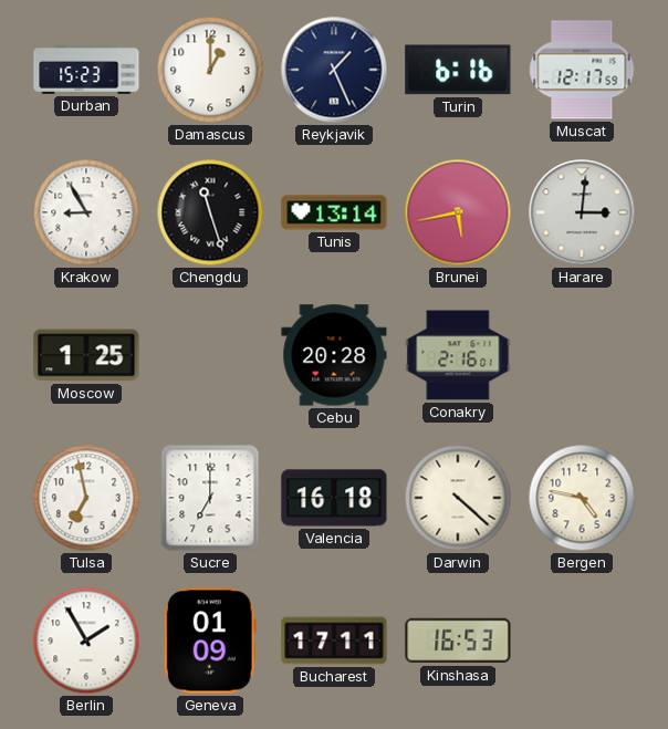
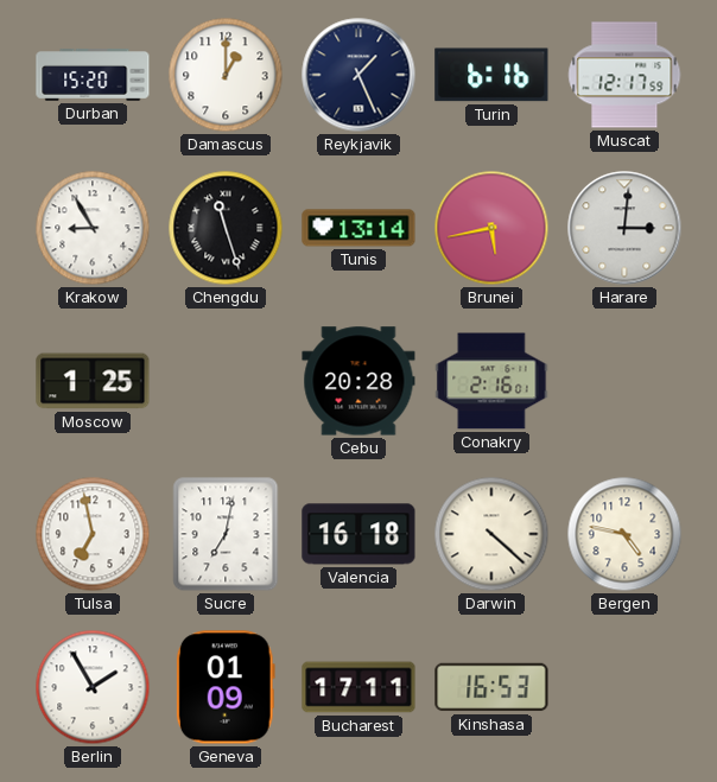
Durban: 15:23 -> 15:20 (93, 76)
Sucre: 7:00 -> 7:02 (226, 534)
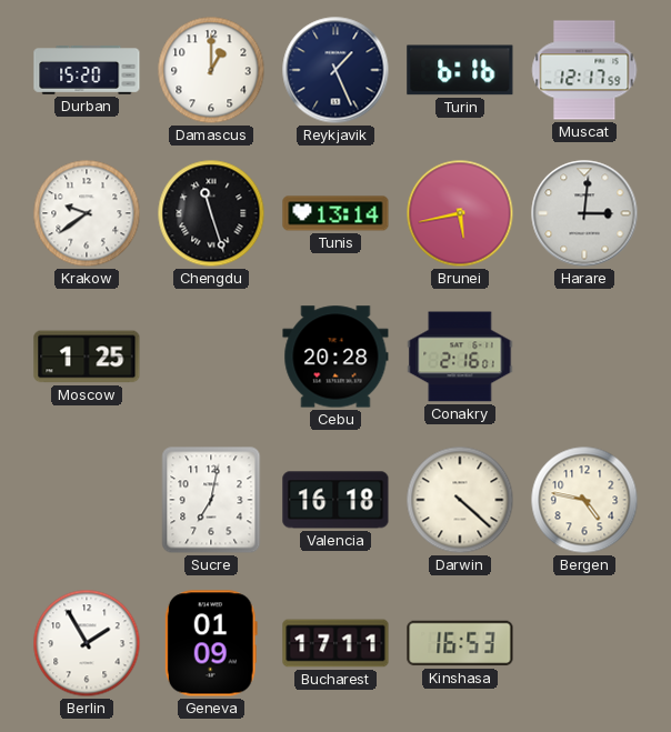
Krakow: 8:55 -> 9:39 (87, 213)
Tulsa: 6:58 -> none (93, 534)
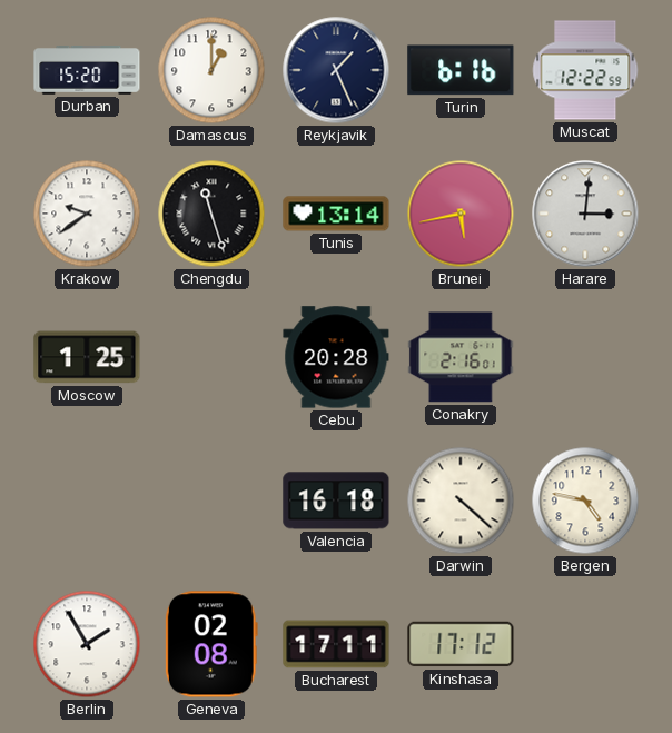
Muscat: 12:17 -> 12:22 (585, 70)
Sucre: 7:02 -> none (211, 500)
Geneva: 01:09 -> 02:08 (211, 644)
Kinshasa: 16:53 -> 17:12 (461, 644)
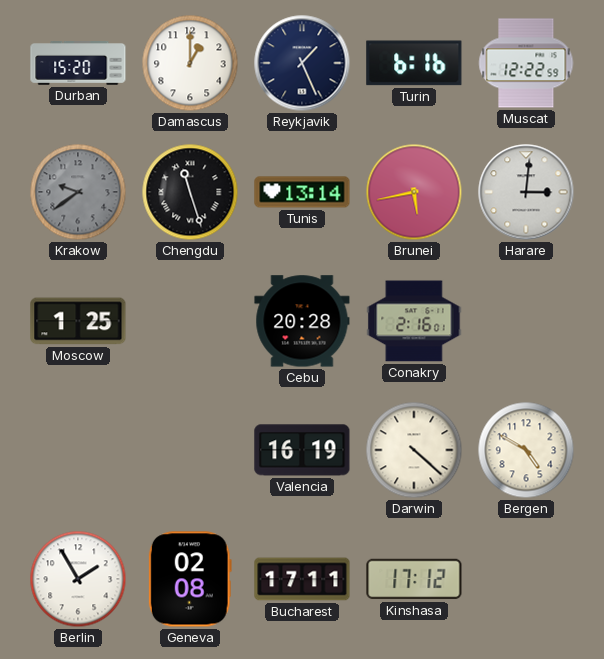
Krakow dial: white -> grey (78, 192)
Valencia: 16:18 -> 16:19 (302, 450)
Bergen: 4:47 -> 4:50 (526, 450)
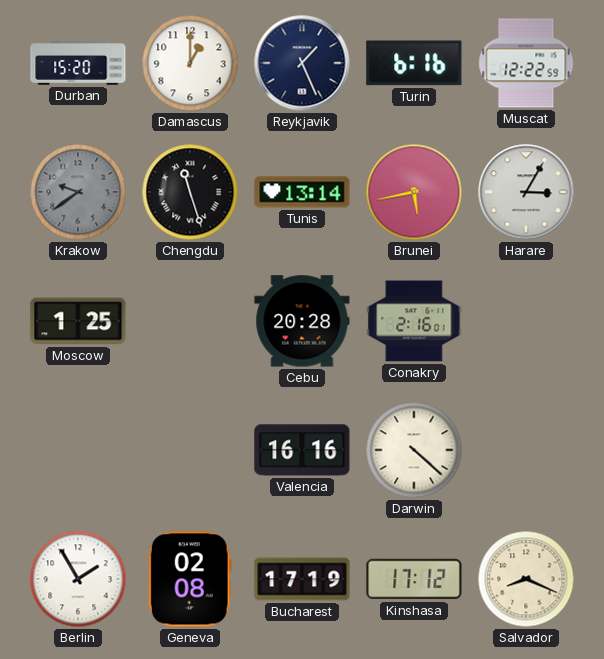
Harare: 3:01 -> 3:05 (526, 192)
Valencia: 16:19 -> 16:16 (302, 450)
Bergen: 4:50 -> none (526, 450)
Bucharest: 17:11 -> 17:19 (302, 579)
Salvador: none -> 8:19 (526, 579)
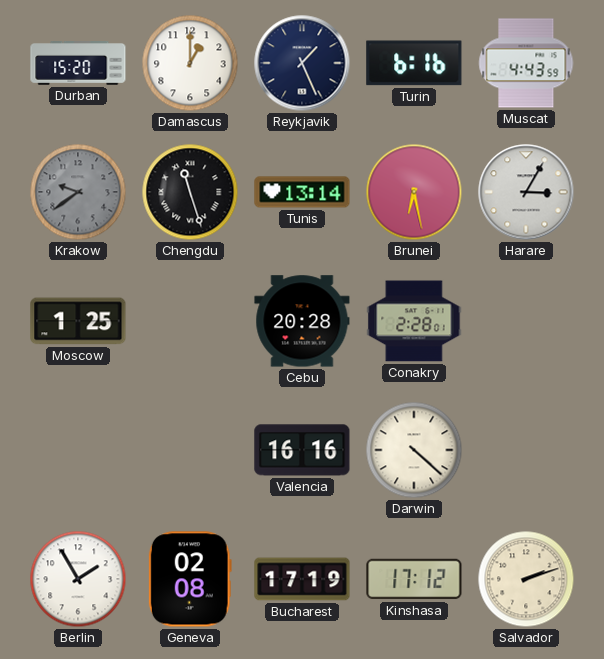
Muscat: 12:22 -> 4:43 (526, 63)
Brunei: 5:43 -> 6:28 (414, 192)
Conakry: 2:16 -> 2:28 (414, 321)
Salvador: 8:19 -> 2:12 (526, 579)
